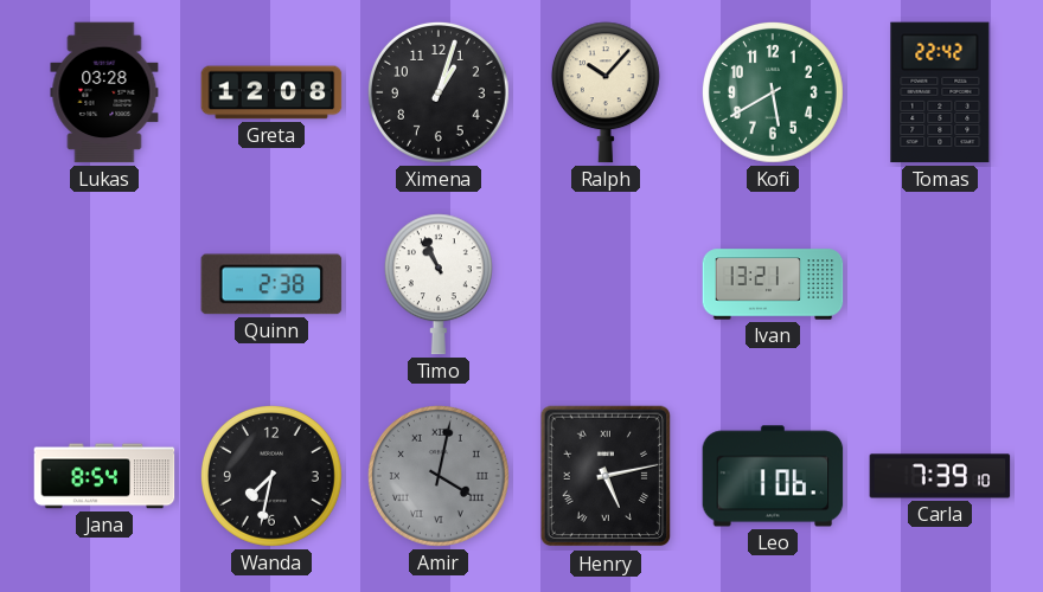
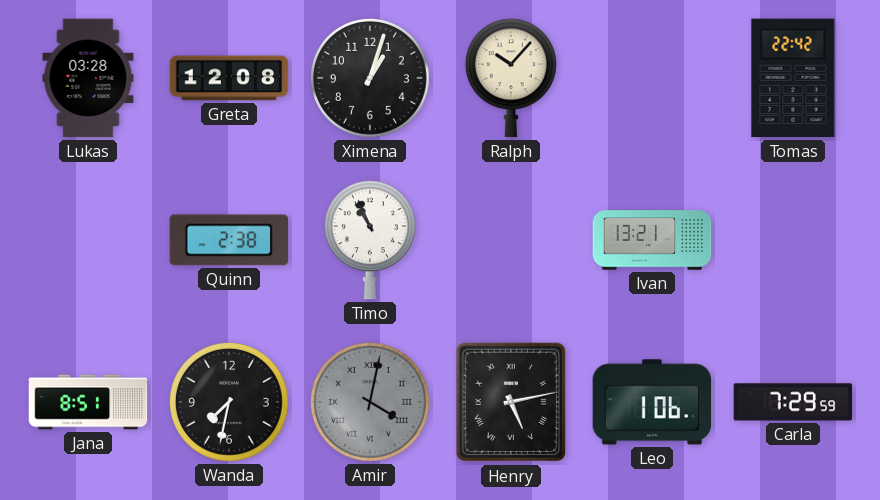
Kofi: 5:40 -> none (773, 92)
Jana: 8:54 -> 8:51 (88, 402)
Carla: 7:39 -> 7:29 (793, 402)
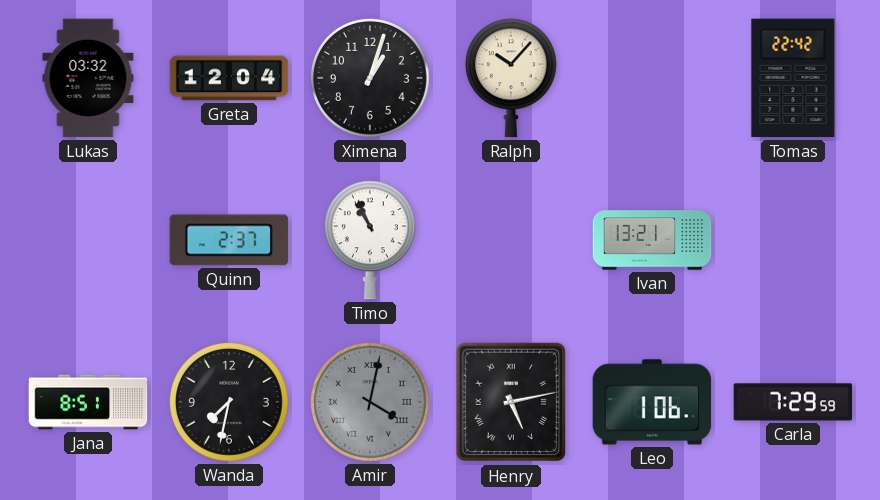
Lukas: 03:28 -> 03:32 (88, 78)
Greta: 12:08 -> 12:04 (229, 78)
Quinn: 2:38 -> 2:37 (229, 240)
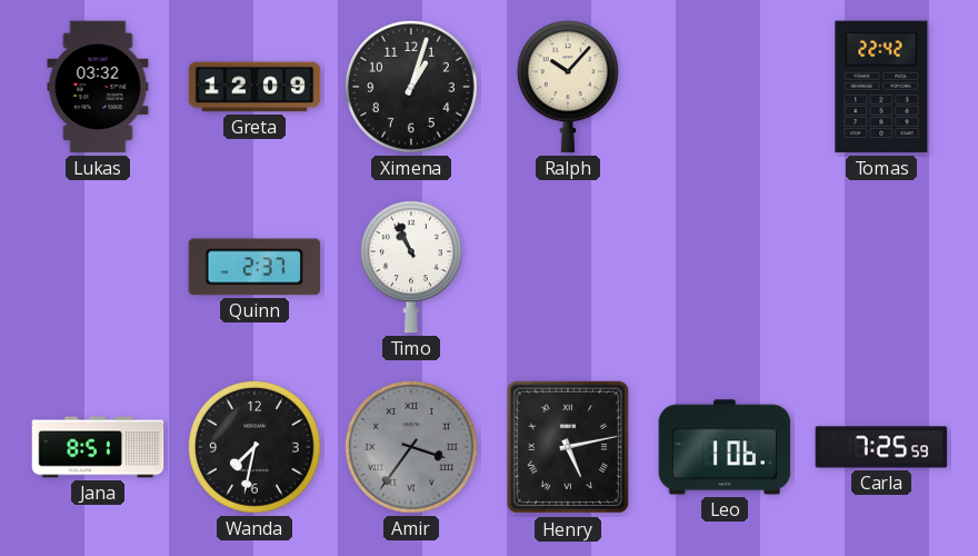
Greta: 12:04 -> 12:09 (255, 87)
Ivan: 13:21 -> none (652, 240)
Amir: 4:02 -> 3:36 (411, 447)
Carla: 7:29 -> 7:25 (881, 447)
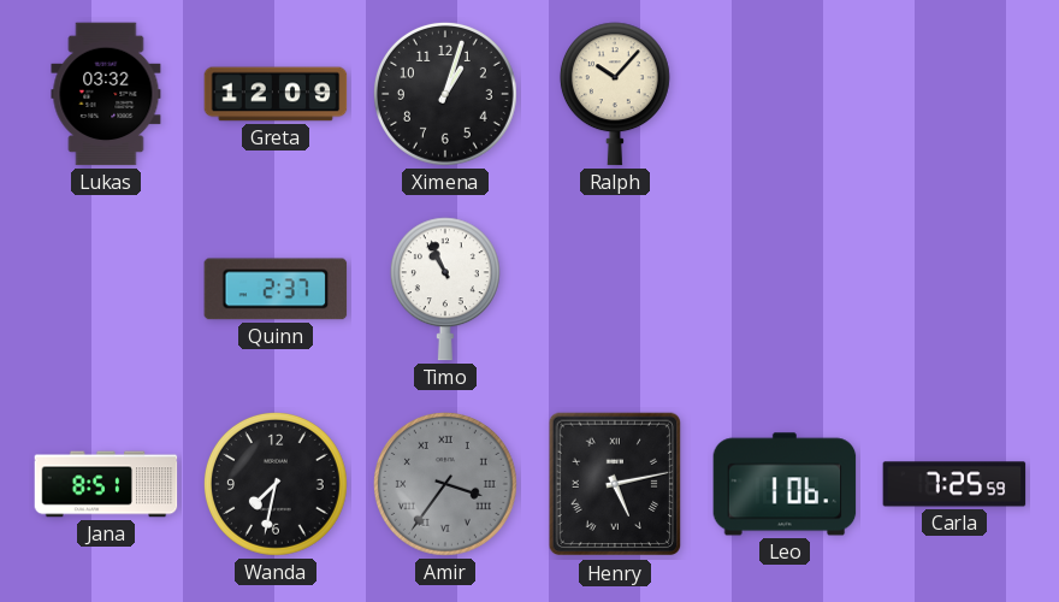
Tomas: 22:42 -> none (881, 87)
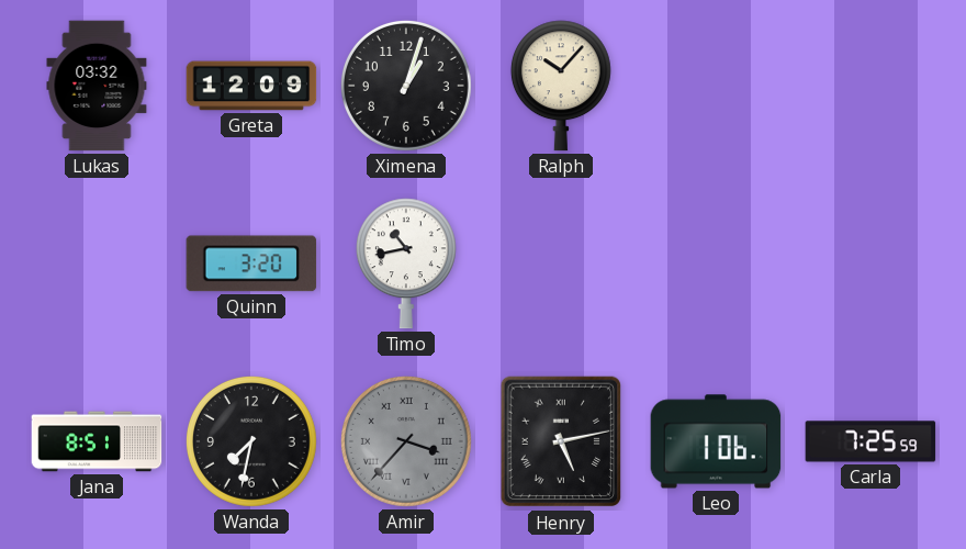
Quinn: 2:37 -> 3:20 (251, 264)
Timo: 10:56 -> 10:43 (406, 264)
Amir: 3:36 -> 3:37 (406, 441)
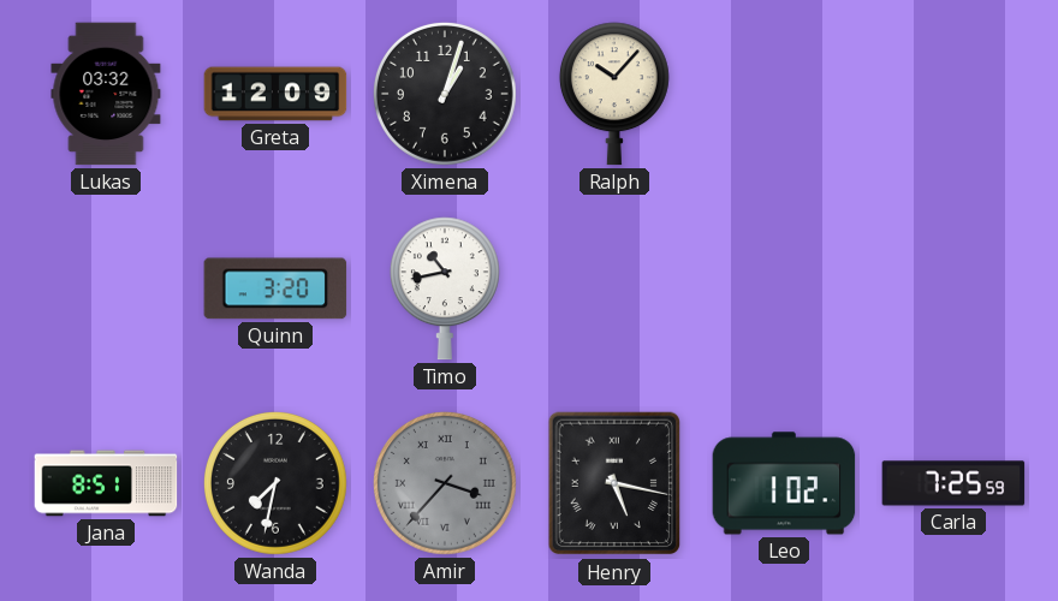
Henry: 5:13 -> 5:17 (614, 483)
Leo: 1:06 -> 1:02 (784, 483)
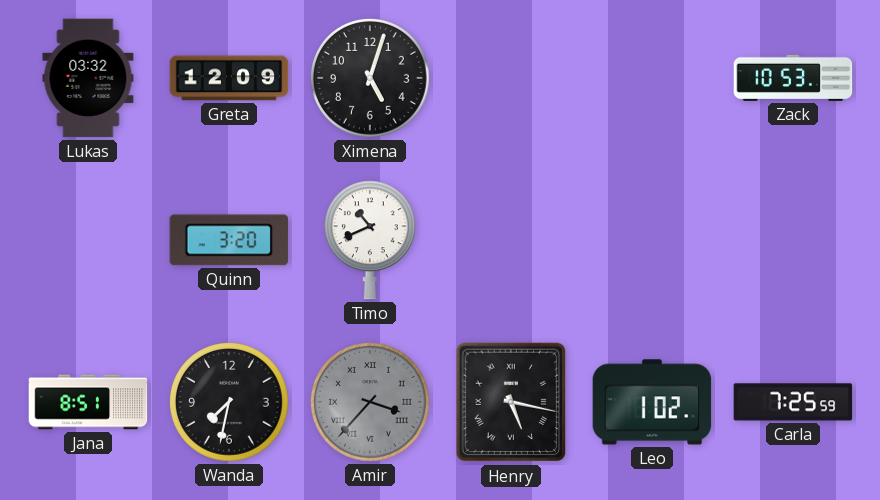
Ximena: 1:03 -> 5:03 (370, 78)
Ralph: 10:07 -> none (614, 94)
Zack: none -> 10:53 (793, 78)
Timo: 10:43 -> 10:41 (370, 240)
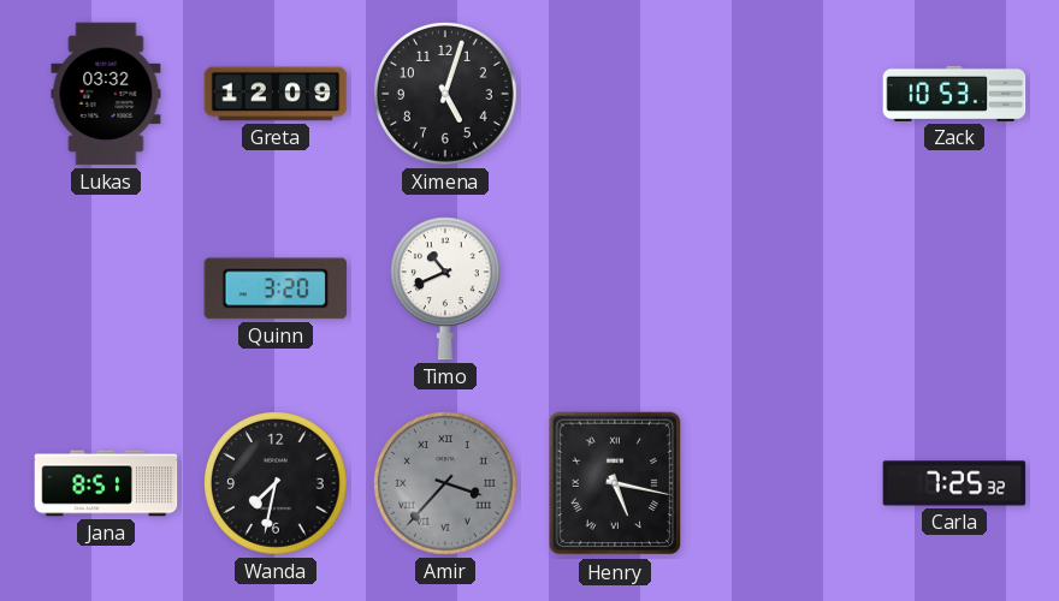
Leo: 1:02 -> none (652, 402)
Carla: 7:25:59 -> 7:25:32 (954, 483)
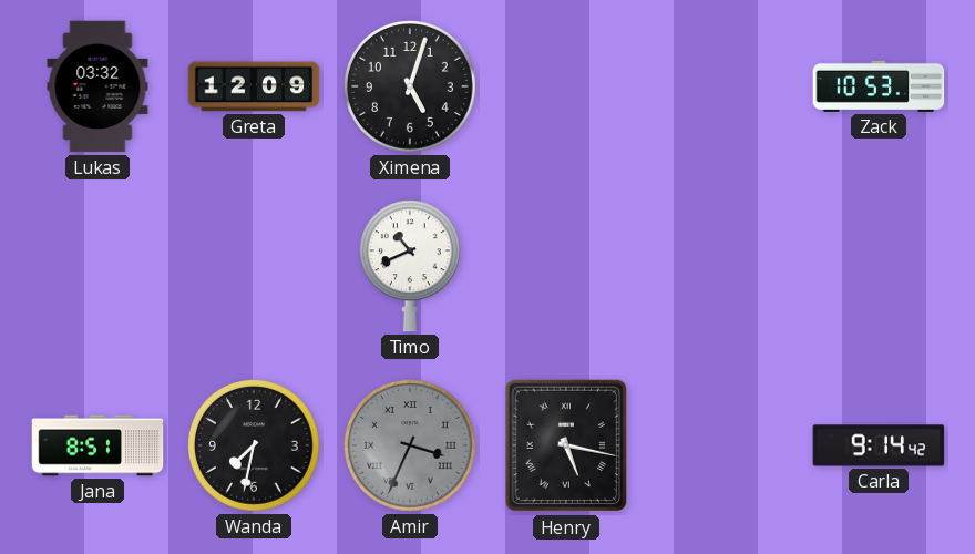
Quinn: 3:20 -> none (276, 288)
Amir: 3:37 -> 3:34 (410, 445)
Carla: 7:25 -> 9:14 (879, 445)
